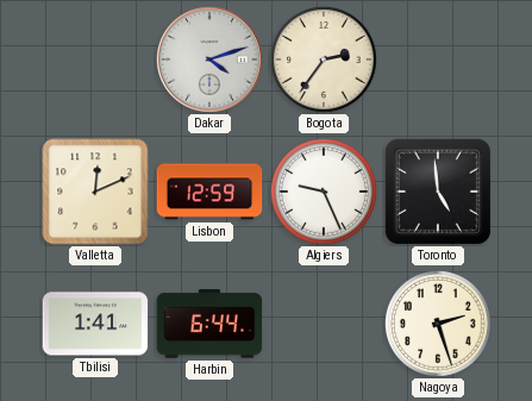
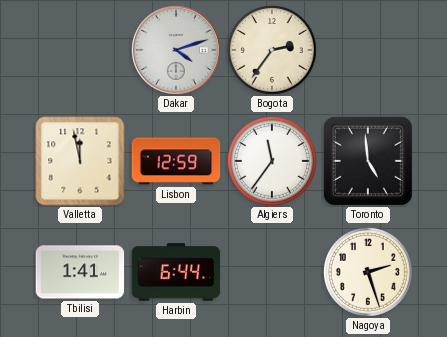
Valletta: 12:11 -> 11:58 (80, 161)
Algiers: 9:26 -> 11:36 (272, 161)
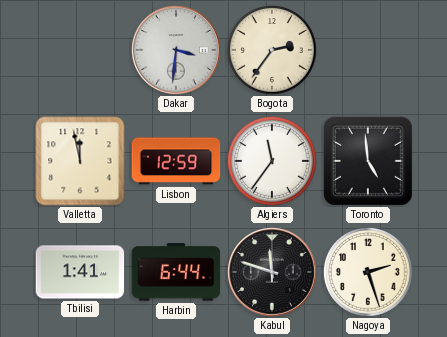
Dakar: 4:12 -> 3:31 (176, 50)
Kabul: none -> 11:48 (272, 272)
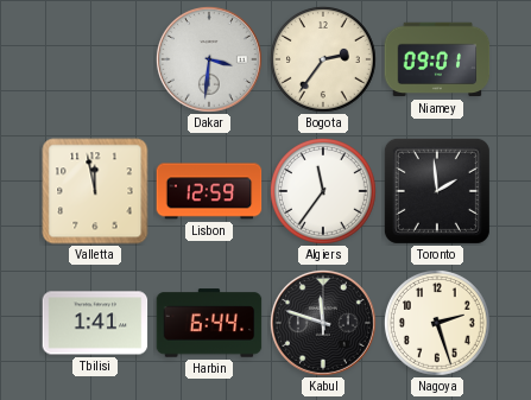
Niamey: none -> 09:01 (437, 59)
Toronto: 4:59 -> 1:59 (437, 191)
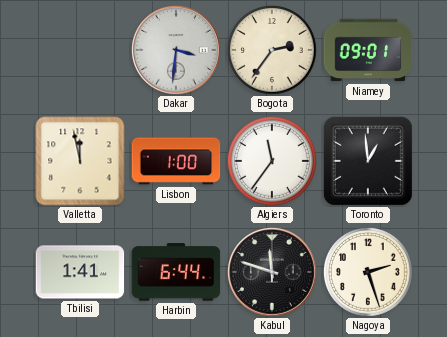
Lisbon: 12:59 -> 1:00 (176, 161)
Toronto: 1:59 -> 12:59 (368, 161)
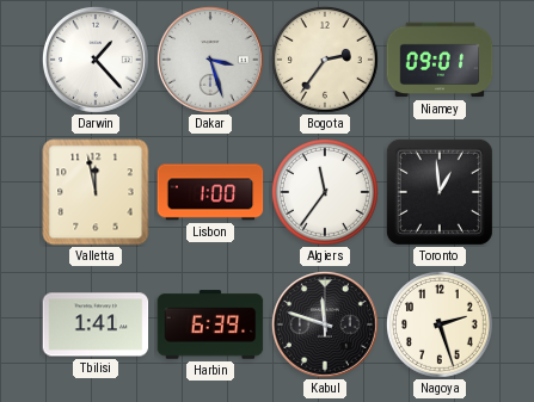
Darwin: none -> 1:23 (96, 60)
Dakar: 3:31 -> 3:27 (210, 60)
Harbin: 6:44 -> 6:39 (210, 324)
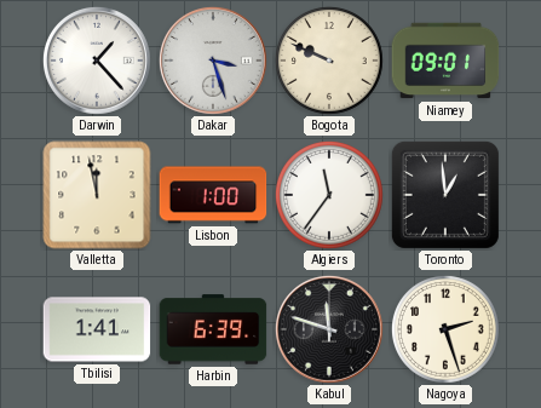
Bogota: 2:36 -> 9:49 (329, 61)
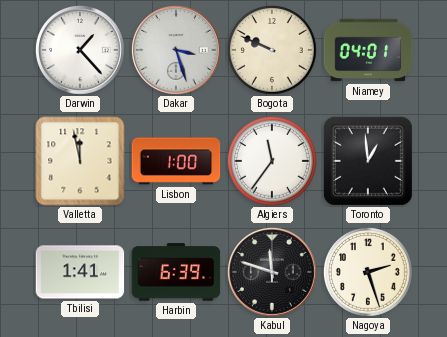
Niamey: 09:01 -> 04:01 (368, 50)
